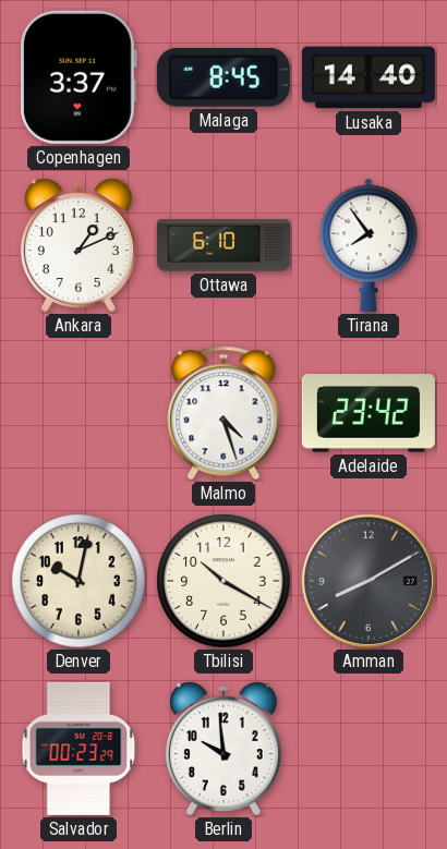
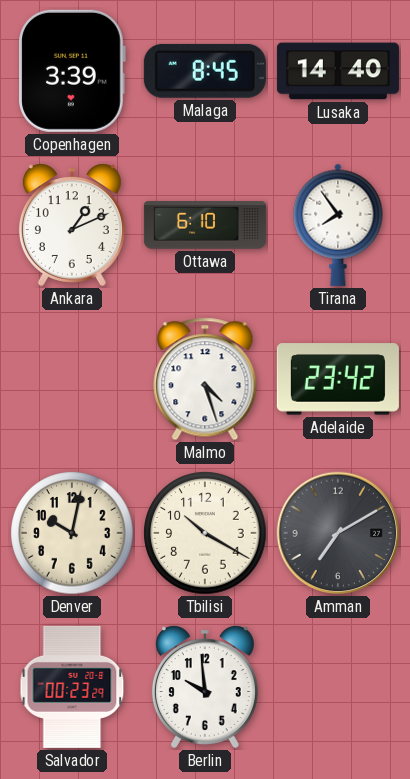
Copenhagen: 3:37 -> 3:39 (72, 71)
Amman: 8:10 -> 7:10 (338, 533)
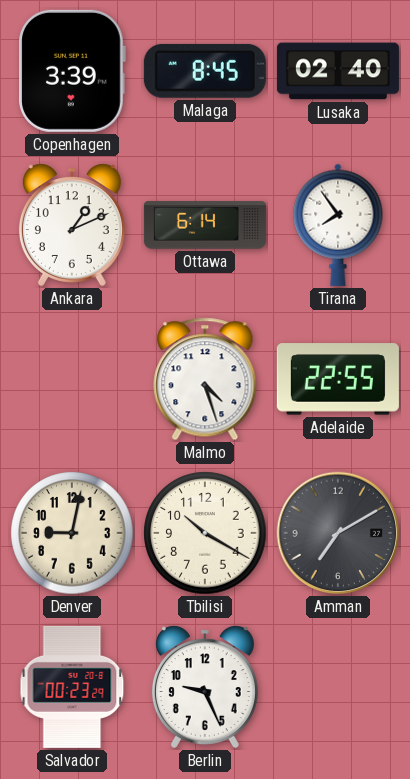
Lusaka: 14:40 -> 02:40 (338, 71)
Ottawa: 6:10 -> 6:14 (205, 225)
Adelaide: 23:42 -> 22:55 (338, 379)
Denver: 10:02 -> 9:02 (72, 533)
Berlin: 9:59 -> 9:26 (205, 687)
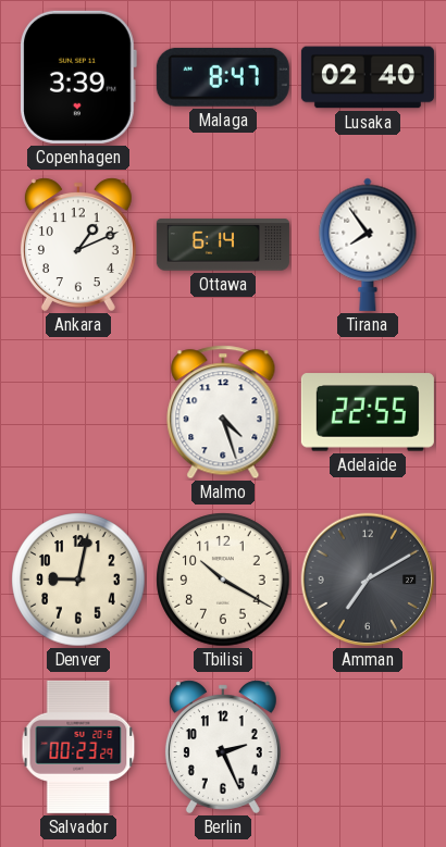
Malaga: 8:45 -> 8:47 (223, 77)
Berlin: 9:26 -> 2:26 (223, 747)
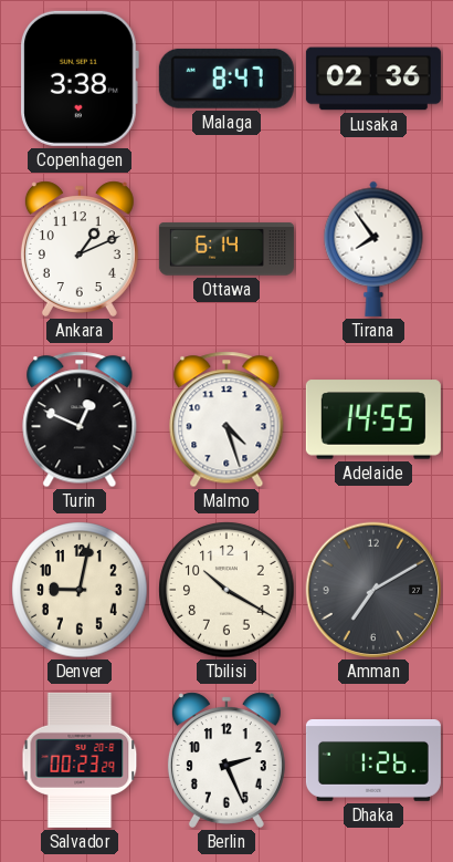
Copenhagen: 3:39 -> 3:38 (80, 79)
Lusaka: 02:40 -> 02:36 (373, 79)
Turin: none -> 12:49 (80, 419)
Adelaide: 22:55 -> 14:55 (373, 419)
Dhaka: none -> 1:26 (373, 761)
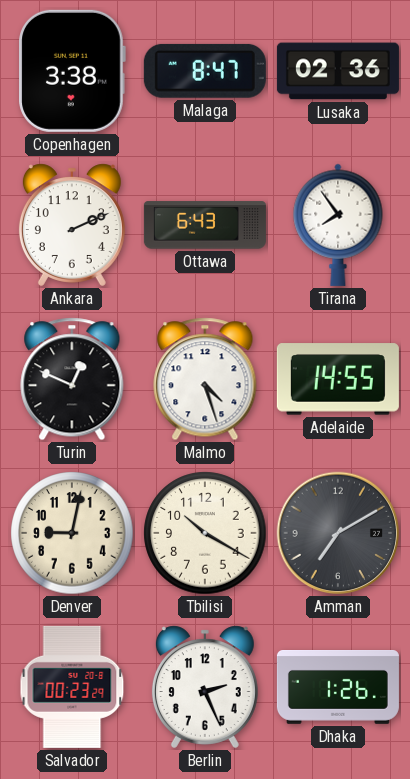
Ankara: 1:11 -> 2:11 (72, 225)
Ottawa: 6:14 -> 6:43 (205, 225)
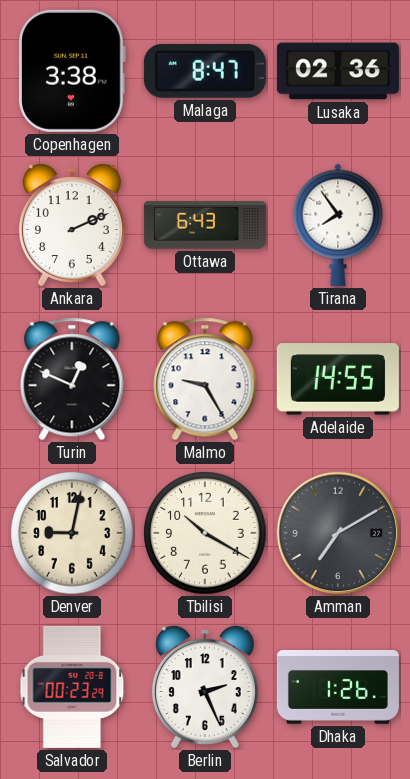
Malmo: 4:27 -> 9:25 (205, 379)
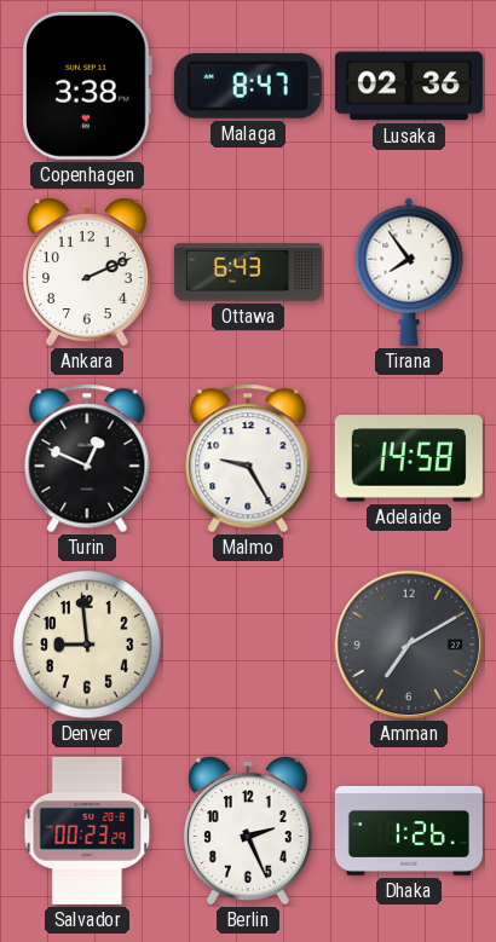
Adelaide: 14:55 -> 14:58 (409, 458)
Denver: 9:02 -> 8:59 (87, 645)
Tbilisi: 10:20 -> none (205, 533)
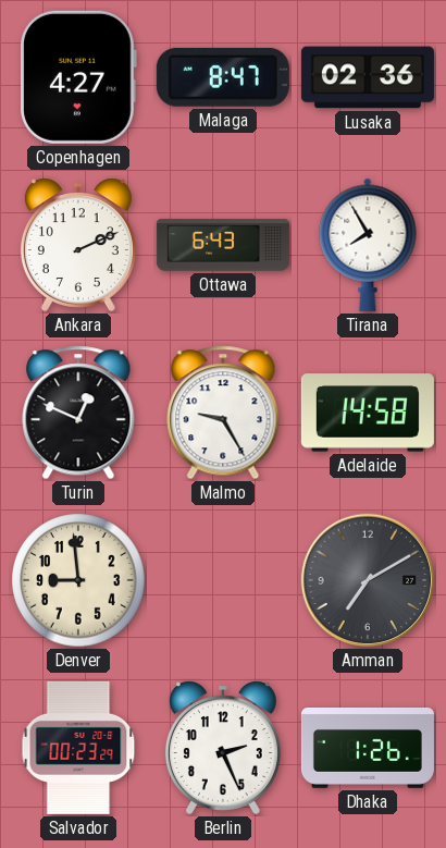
Copenhagen: 3:38 -> 4:27 (78, 77)
Tirana: 7:54 -> 7:55 (368, 245)
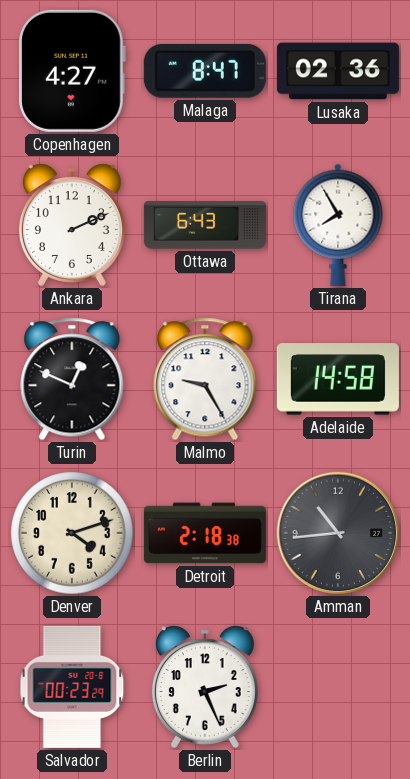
Denver: 8:59 -> 4:12 (72, 533)
Detroit: none -> 2:18 (205, 533)
Amman: 7:10 -> 10:44 (338, 533)
Dhaka: 1:26 -> none (368, 749)
